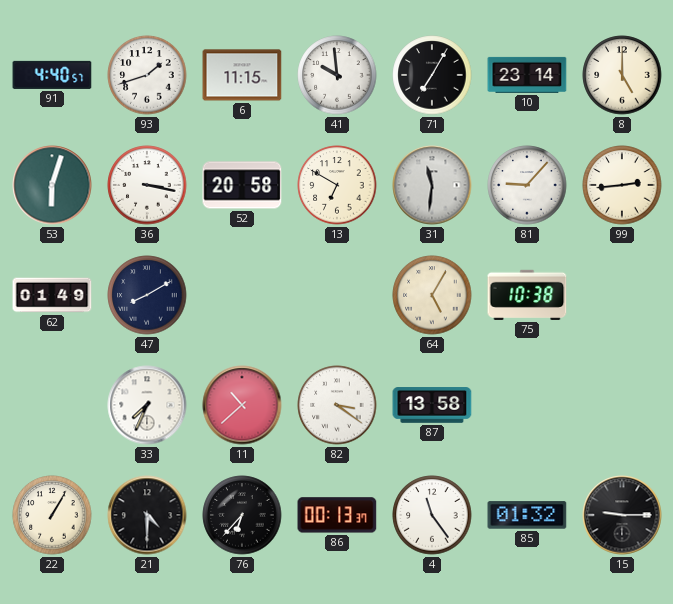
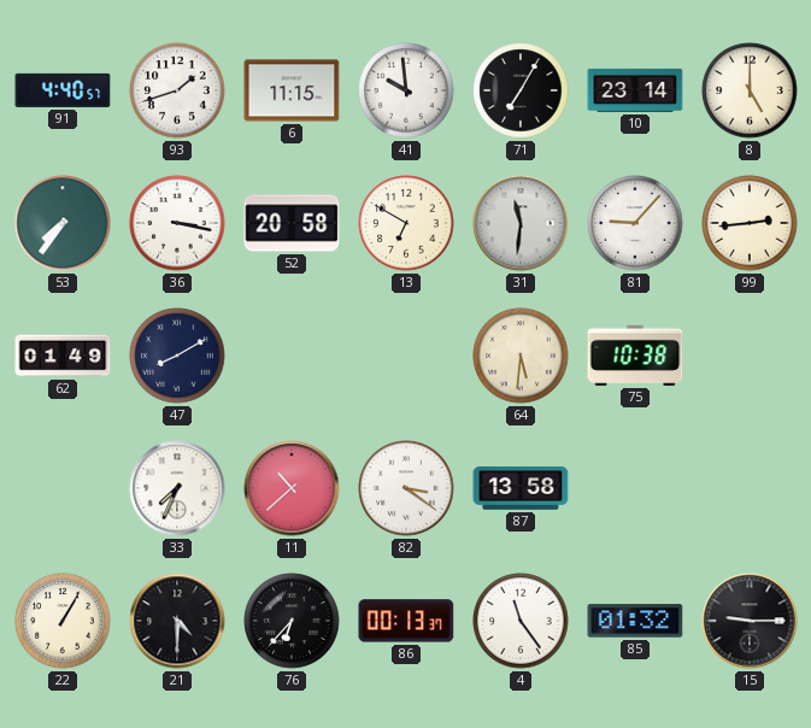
53: 6:03 -> 7:36 (63, 223)
64: 5:05 -> 5:31 (521, 356)
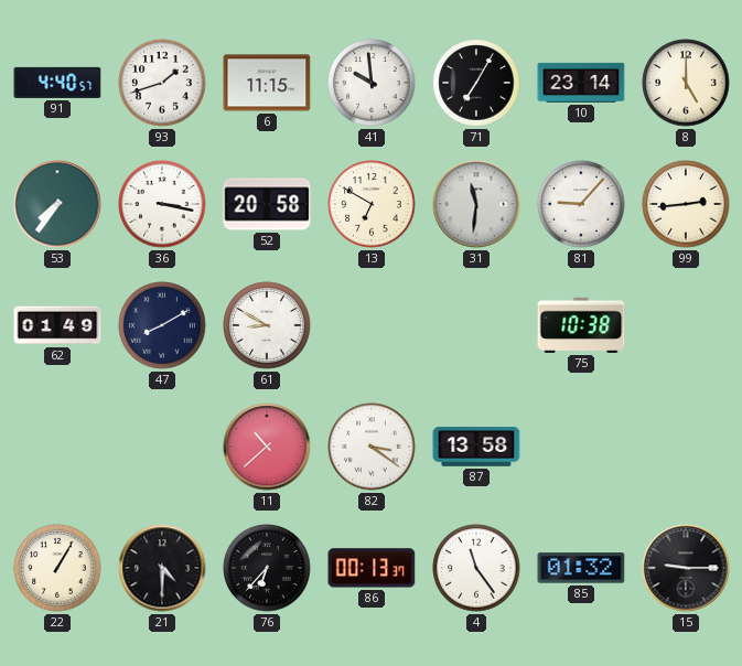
61: none -> 8:50 (267, 325)
64: 5:31 -> none (521, 356)
33: 7:34 -> none (177, 488)
